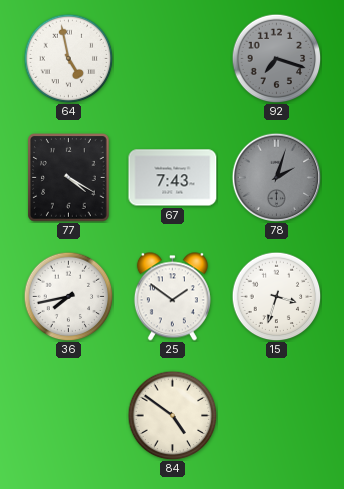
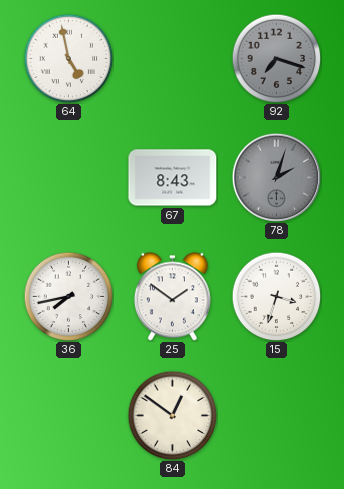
77: 4:20 -> none (69, 178)
67: 7:43 -> 8:43 (173, 178)
84: 4:51 -> 12:51 (172, 415)
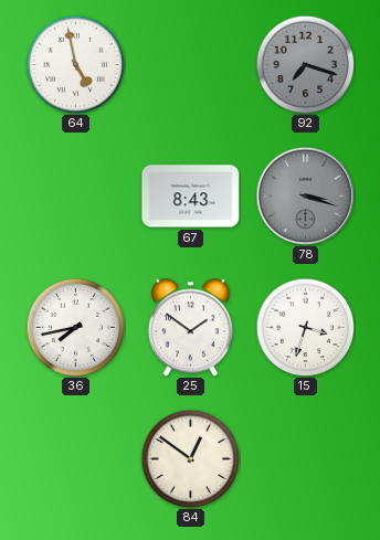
78: 2:03 -> 3:18 (305, 195)
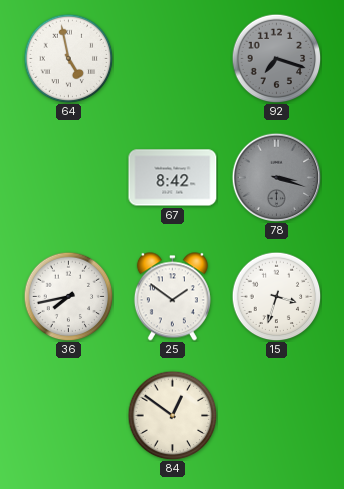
67: 8:43 -> 8:42 (173, 178)
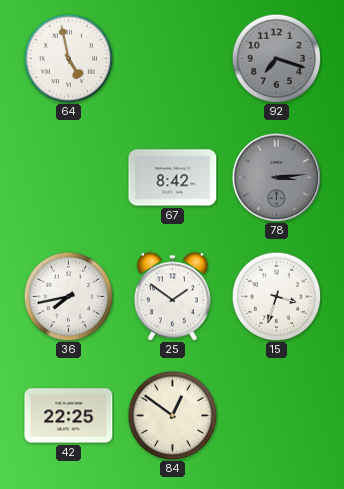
78: 3:18 -> 3:14 (276, 177)
42: none -> 22:25 (69, 416)
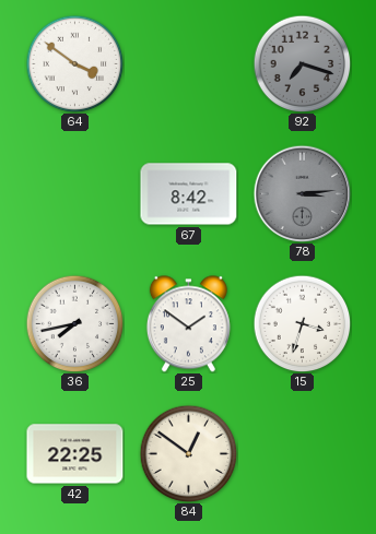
64: 4:58 -> 3:51 (74, 63)
